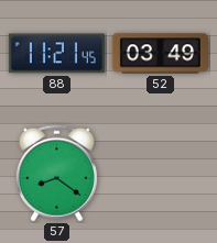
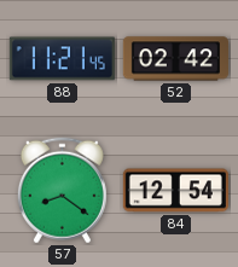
52: 03:49 -> 02:42 (175, 59)
84: none -> 12:54 (175, 191)
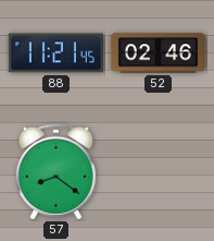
52: 02:42 -> 02:46 (158, 53)
84: 12:54 -> none (175, 191)
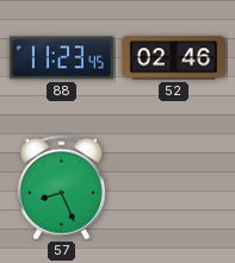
88: 11:21 -> 11:23 (61, 58)
57: 8:21 -> 8:26 (61, 188)
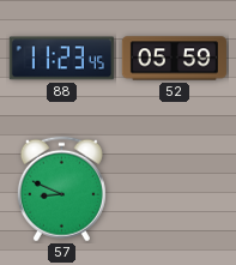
52: 02:46 -> 05:59 (174, 59)
57: 8:26 -> 8:49 (61, 189)
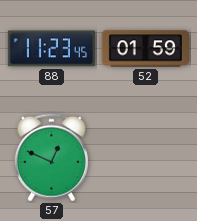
52: 05:59 -> 01:59 (145, 49)
57: 8:49 -> 12:49 (51, 158)
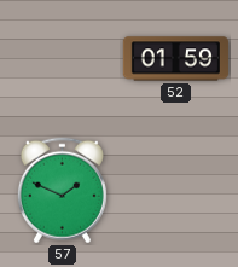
88: 11:23 -> none (51, 49)
57: 12:49 -> 1:49 (62, 191)
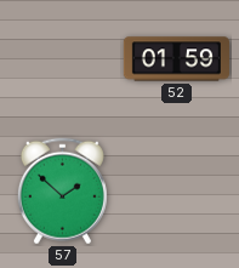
57: 1:49 -> 1:52 (62, 192)
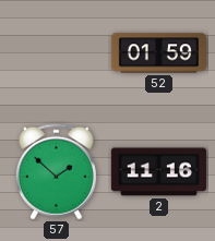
2: none -> 11:16 (158, 172)
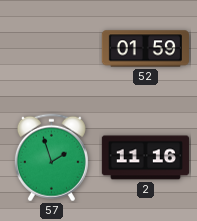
57: 1:52 -> 1:57 (51, 158)
